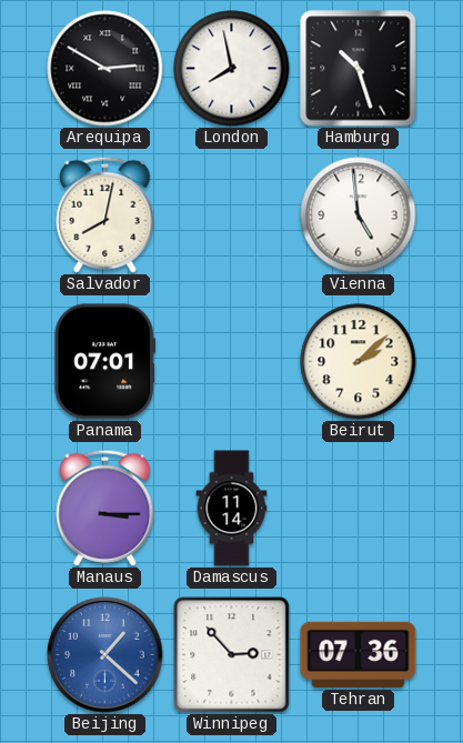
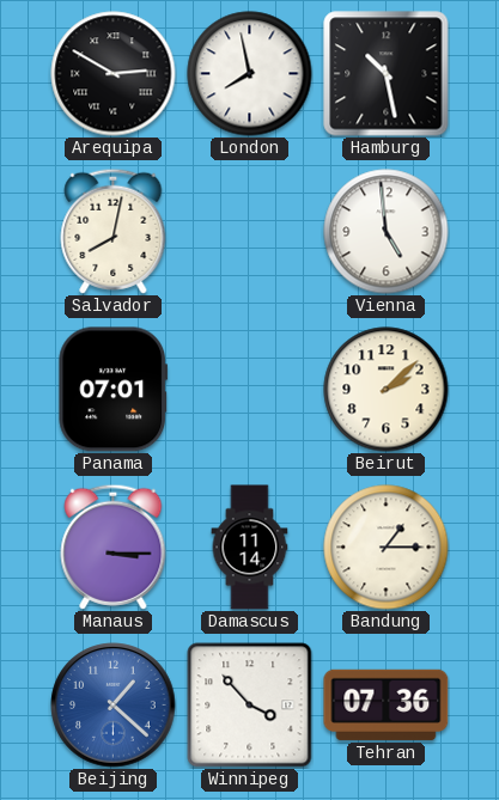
Hamburg: 10:27 -> 10:28 (387, 74)
Bandung: none -> 1:15 (387, 548)
Winnipeg: 2:53 -> 3:53 (250, 706)
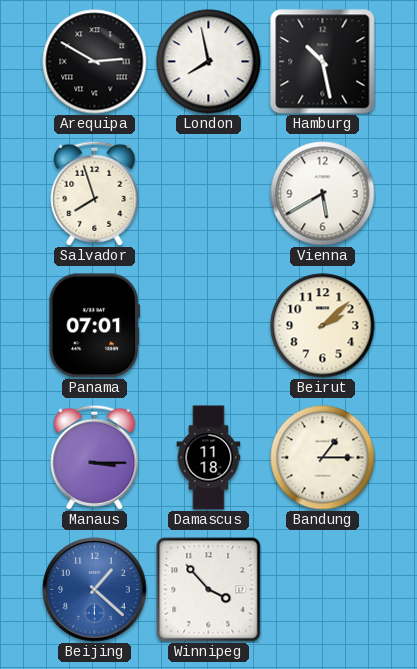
Salvador: 8:02 -> 7:57 (95, 193)
Vienna: 4:59 -> 5:40 (323, 194)
Damascus: 11:14 -> 11:18 (209, 458)
Tehran: 07:36 -> none (387, 704)
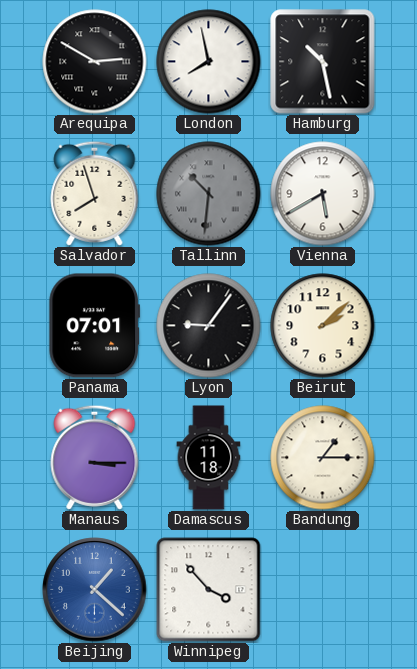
Tallinn: none -> 10:31 (209, 194)
Lyon: none -> 9:06 (209, 326)
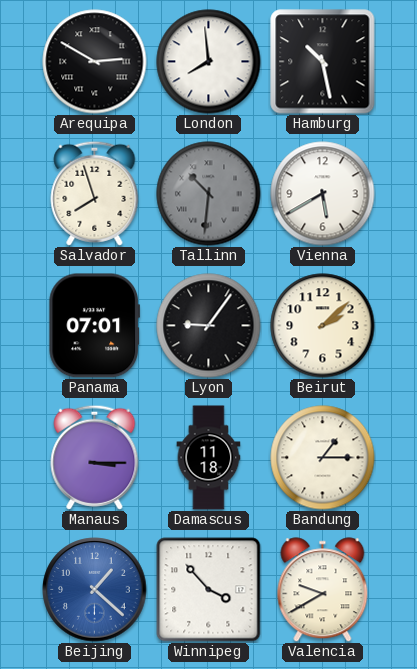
London: 7:58 -> 7:59 (209, 62)
Valencia: none -> 9:40 (323, 590)
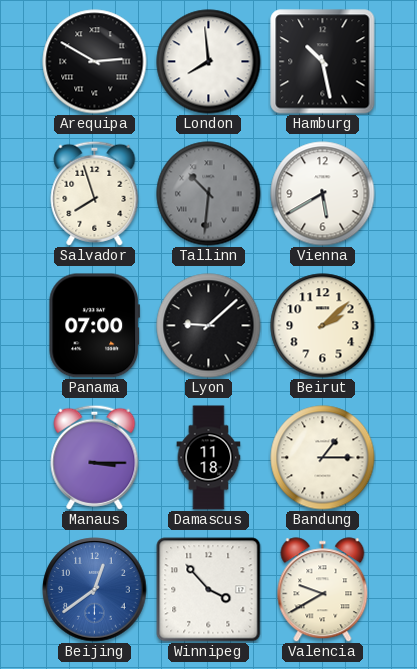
Panama: 07:01 -> 07:00 (95, 326)
Lyon: 9:06 -> 9:08 (209, 326)
Beijing: 1:22 -> 12:39 (95, 590)
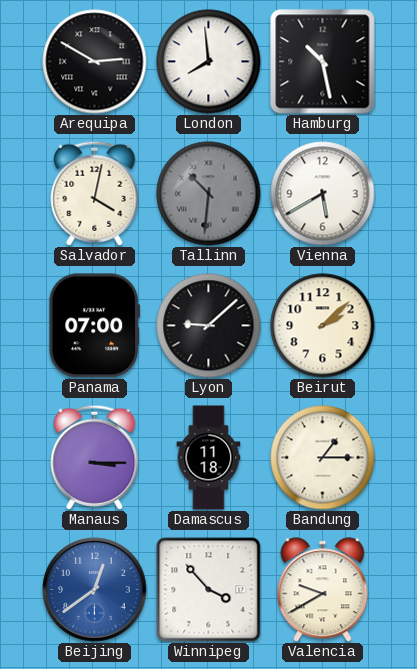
Salvador: 7:57 -> 4:02 (95, 193)
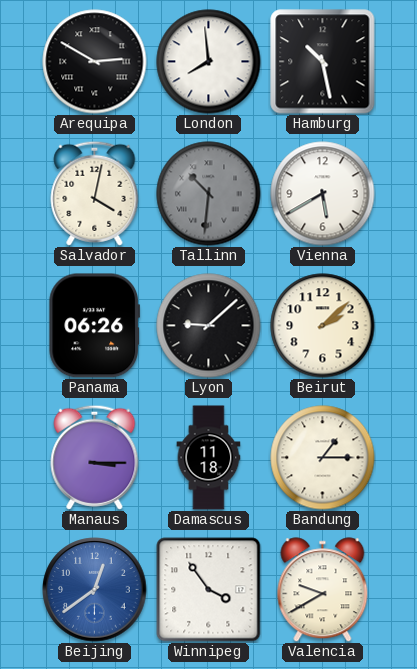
Panama: 07:00 -> 06:26 (95, 326)
Winnipeg: 3:53 -> 3:54 (209, 590)
